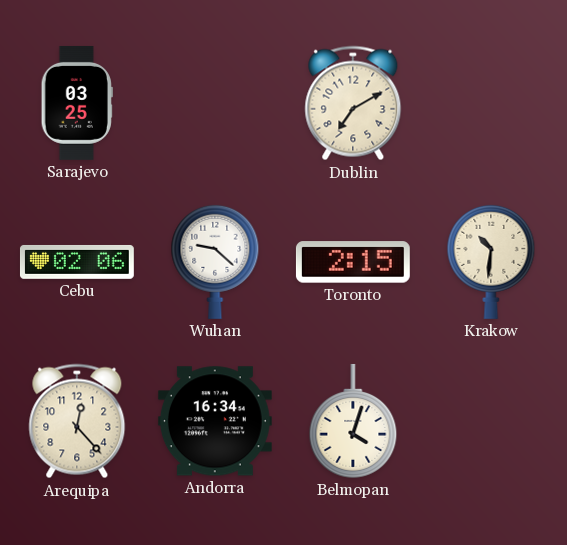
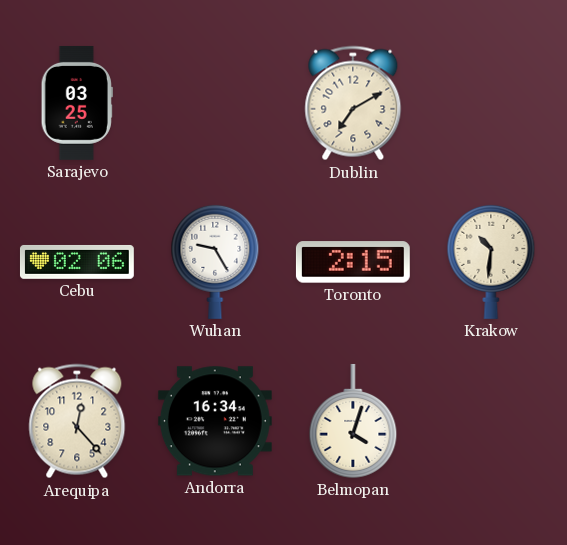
Wuhan: 9:22 -> 9:25 (215, 262)
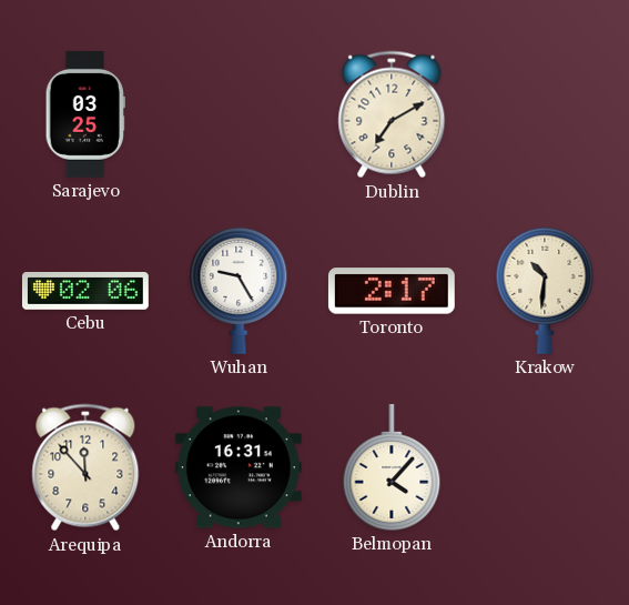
Toronto: 2:15 -> 2:17 (392, 291)
Arequipa: 12:23 -> 11:53 (85, 467)
Andorra: 16:34 -> 16:31 (239, 467)
Belmopan: 4:03 -> 4:07 (392, 467)
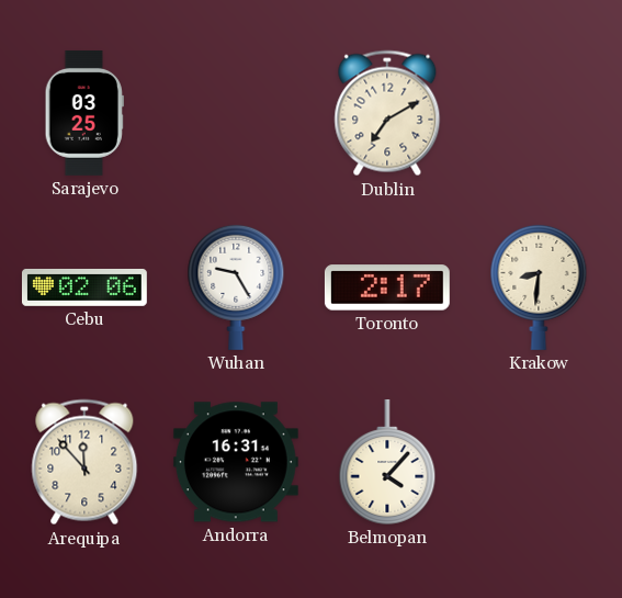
Krakow: 10:31 -> 8:31 (539, 287)
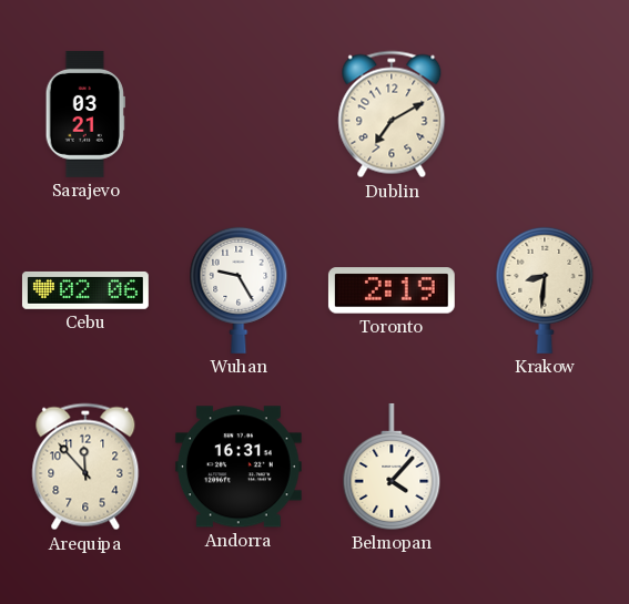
Sarajevo: 03:25 -> 03:21 (85, 114)
Toronto: 2:17 -> 2:19 (392, 290)
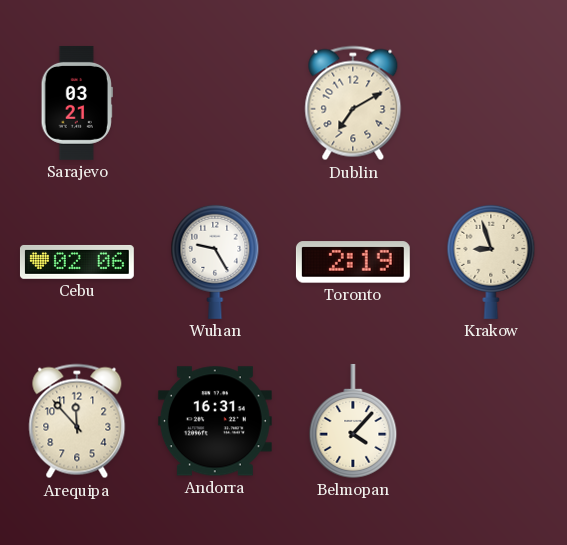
Krakow: 8:31 -> 8:57 (491, 262)
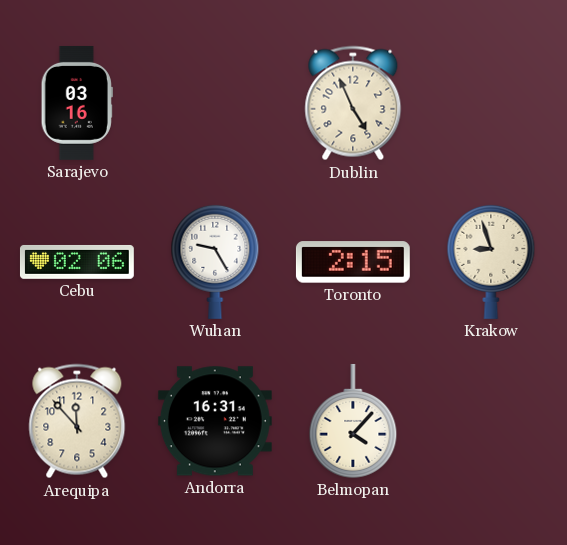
Sarajevo: 03:21 -> 03:16 (77, 103)
Dublin: 7:10 -> 4:56 (353, 103)
Toronto: 2:19 -> 2:15 (353, 262)
